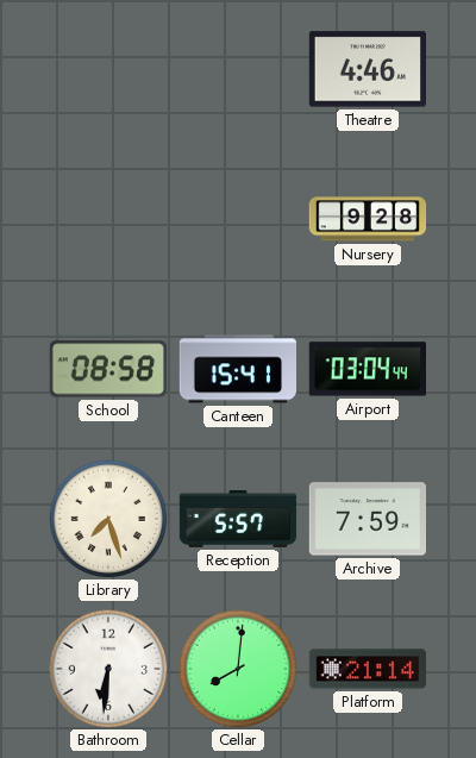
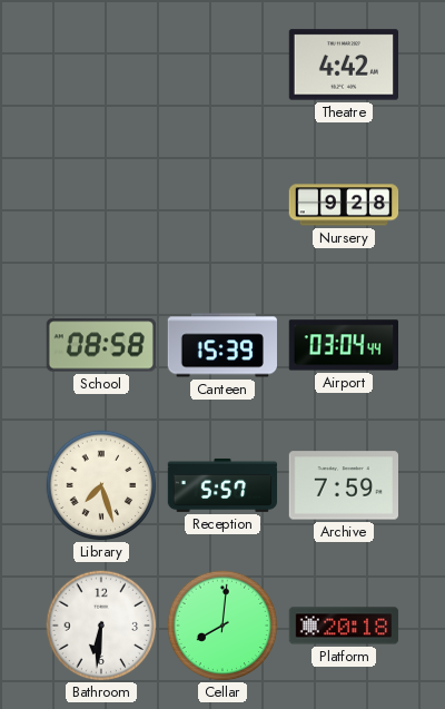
Theatre: 4:46 -> 4:42 (343, 65)
Canteen: 15:41 -> 15:39 (221, 345)
Platform: 21:14 -> 20:18 (344, 626)
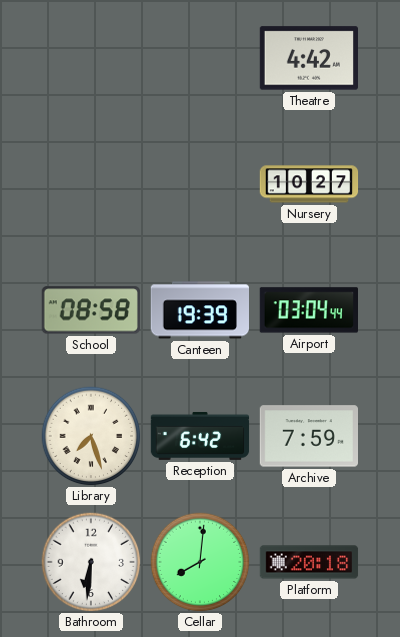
Nursery: 9:28 -> 10:27 (309, 184)
Canteen: 15:39 -> 19:39 (199, 310)
Reception: 5:57 -> 6:42 (200, 436)
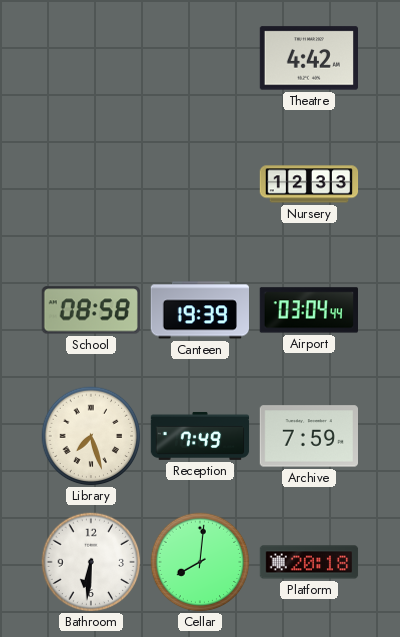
Nursery: 10:27 -> 12:33 (309, 184)
Reception: 6:42 -> 7:49 (200, 436)
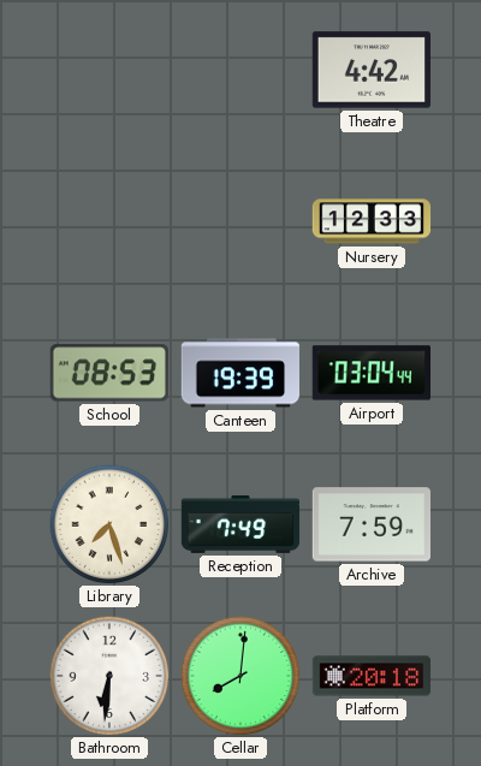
School: 08:58 -> 08:53 (109, 373)
